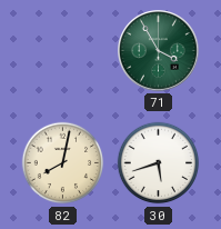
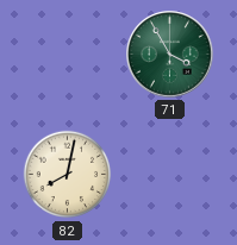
30: 5:42 -> none (159, 163)
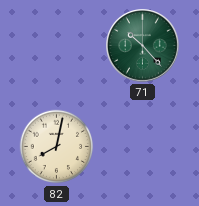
71: 3:55 -> 10:23 (143, 46)
